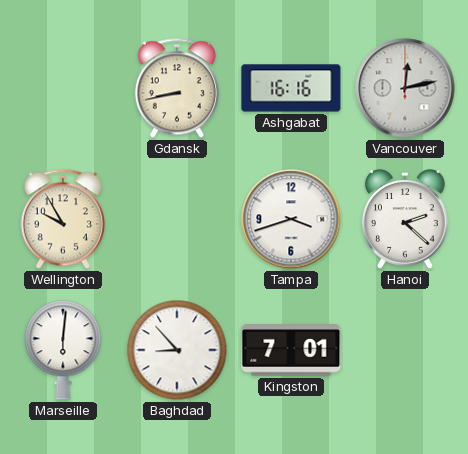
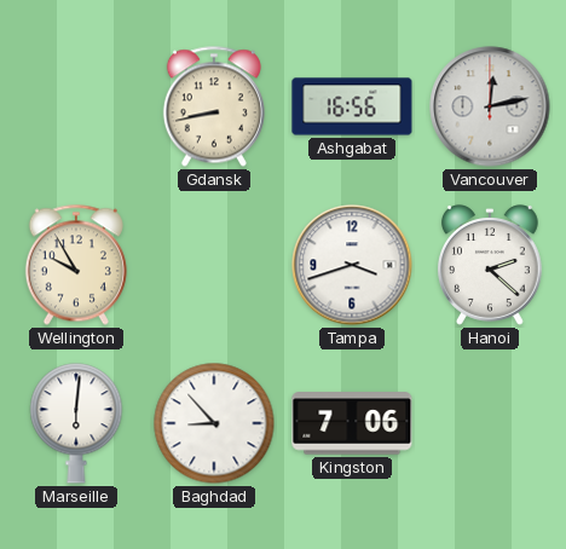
Ashgabat: 16:16 -> 16:56 (352, 106)
Kingston: 7:01 -> 7:06 (352, 423)
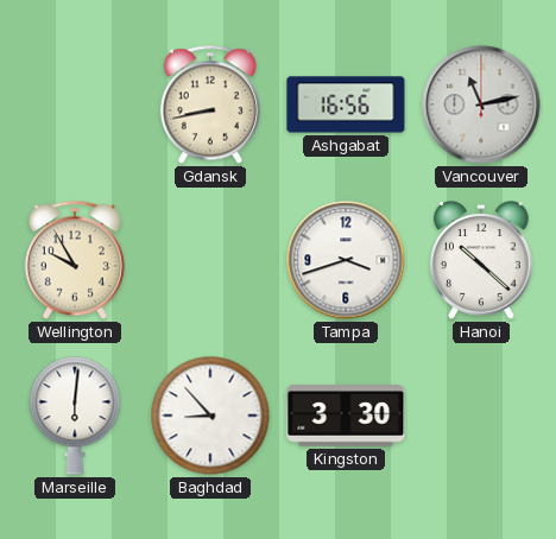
Vancouver: 12:13 -> 11:13 (481, 104)
Hanoi: 2:22 -> 10:22 (481, 260)
Kingston: 7:06 -> 3:30 (346, 416)
